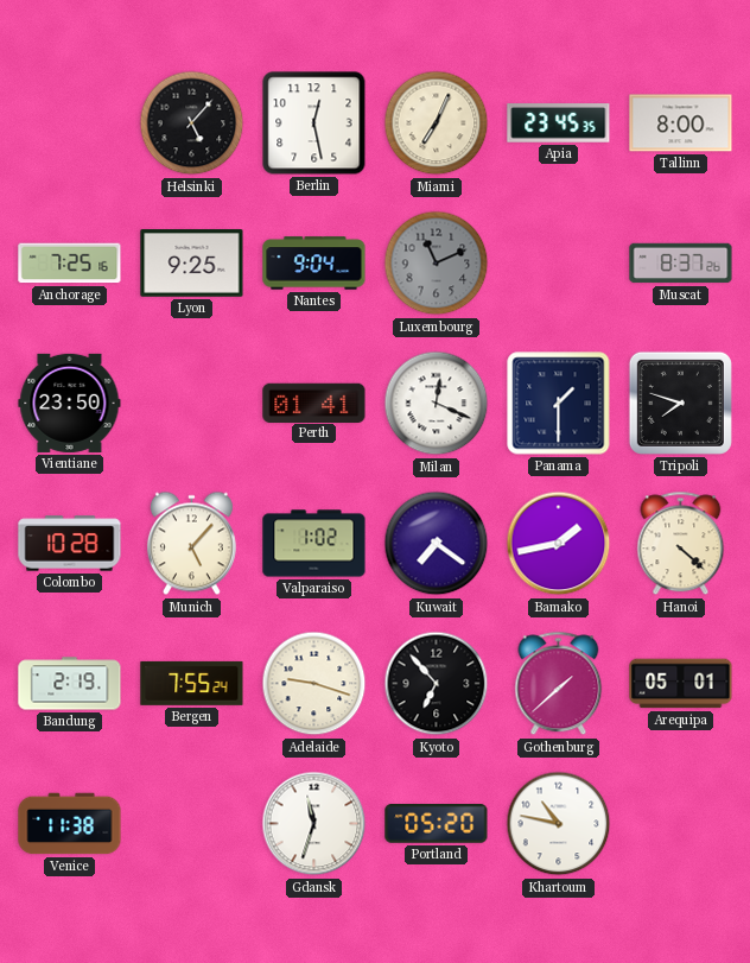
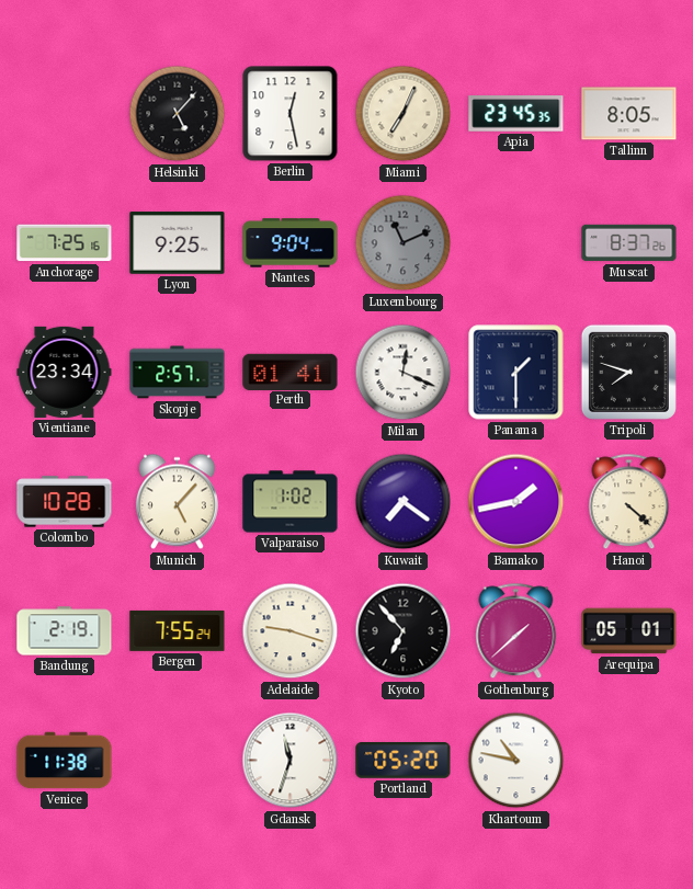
Tallinn: 8:00 -> 8:05 (629, 114)
Vientiane: 23:50 -> 23:34 (65, 372)
Skopje: none -> 2:57 (178, 373)
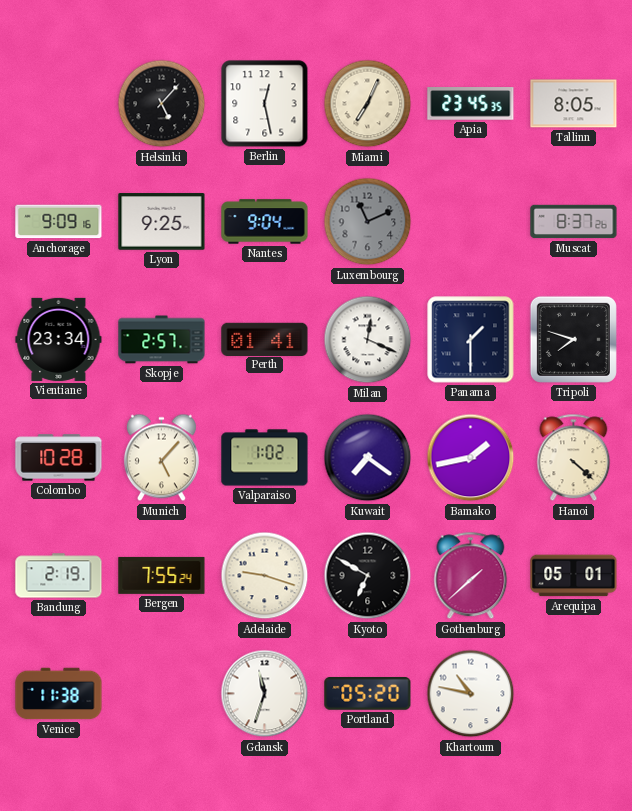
Anchorage: 7:25 -> 9:09 (59, 222)
Kyoto: 6:53 -> 6:50 (368, 576)
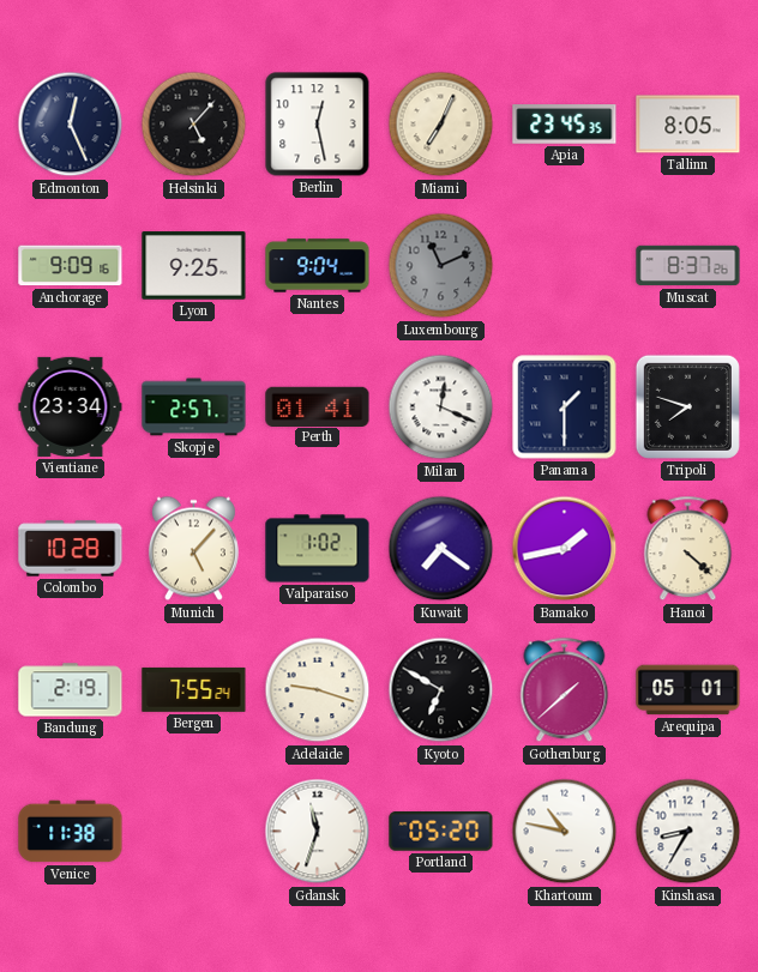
Edmonton: none -> 12:26 (71, 125)
Kinshasa: none -> 8:35 (688, 832)
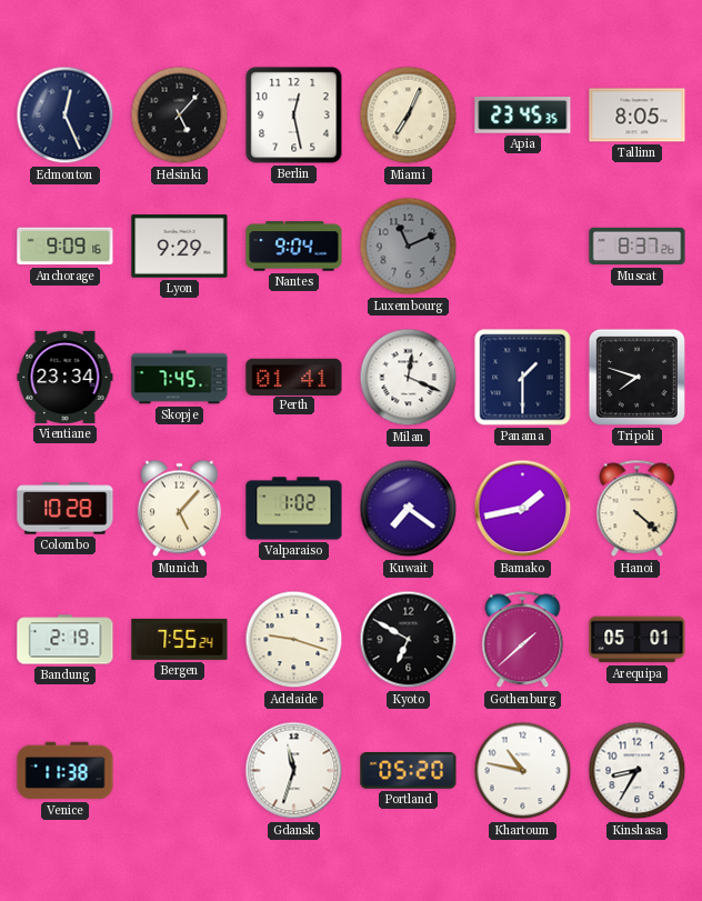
Lyon: 9:25 -> 9:29 (180, 247)
Skopje: 2:57 -> 7:45 (180, 378)
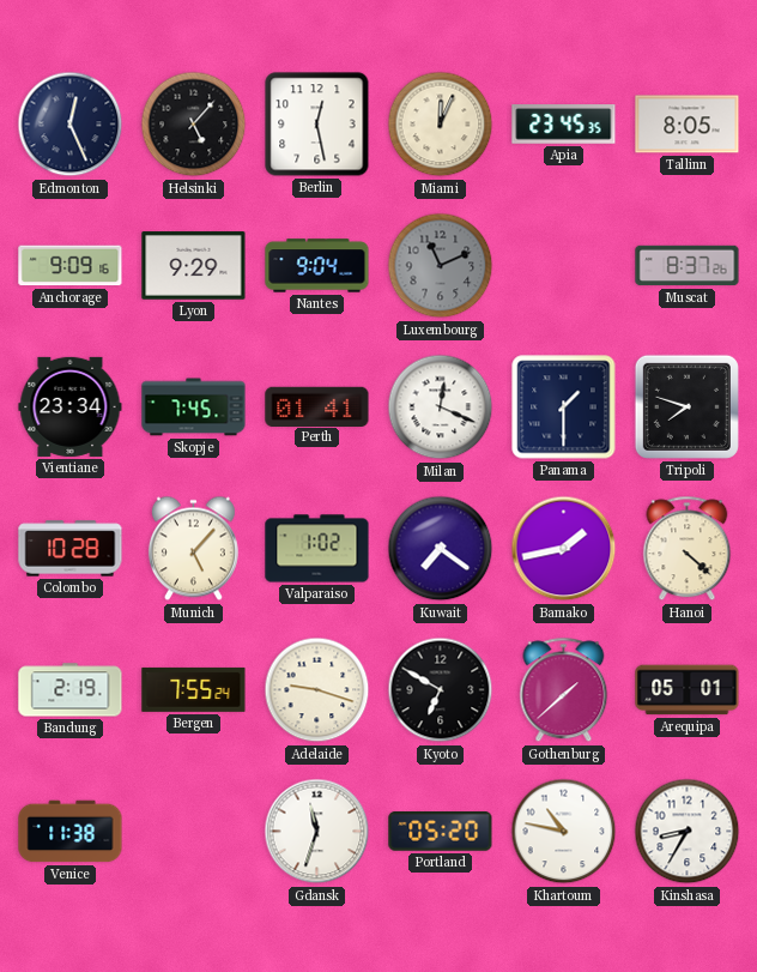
Miami: 7:04 -> 12:04 (441, 125)
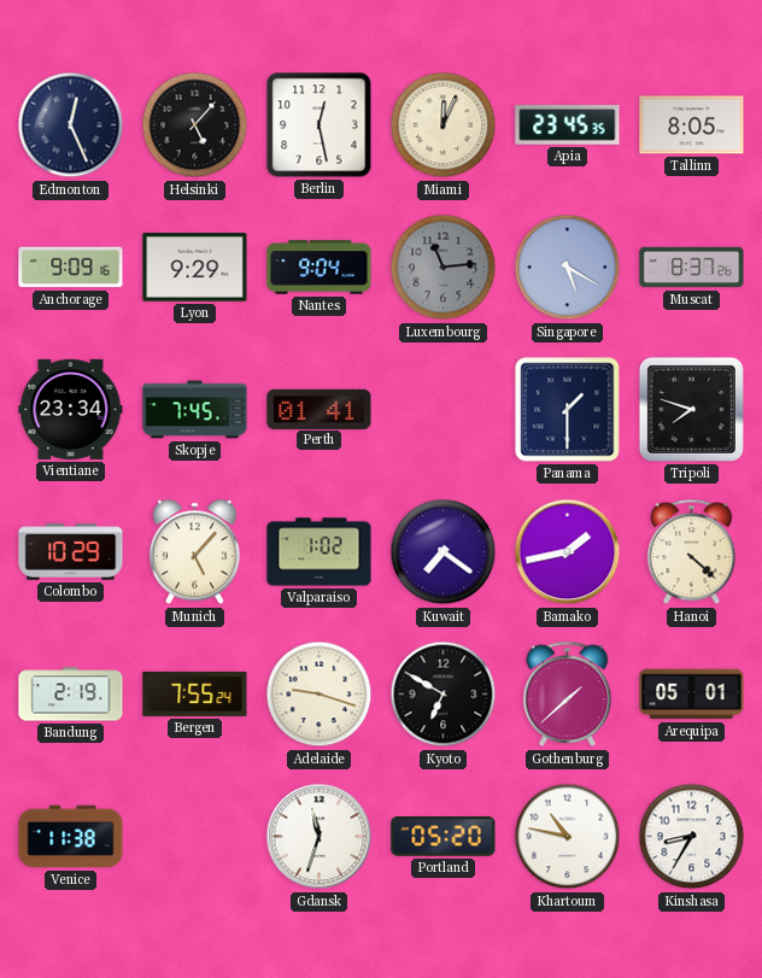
Luxembourg: 11:11 -> 11:14 (444, 268)
Singapore: none -> 5:20 (568, 268)
Milan: 12:19 -> none (441, 407)
Colombo: 10:28 -> 10:29 (71, 552)
